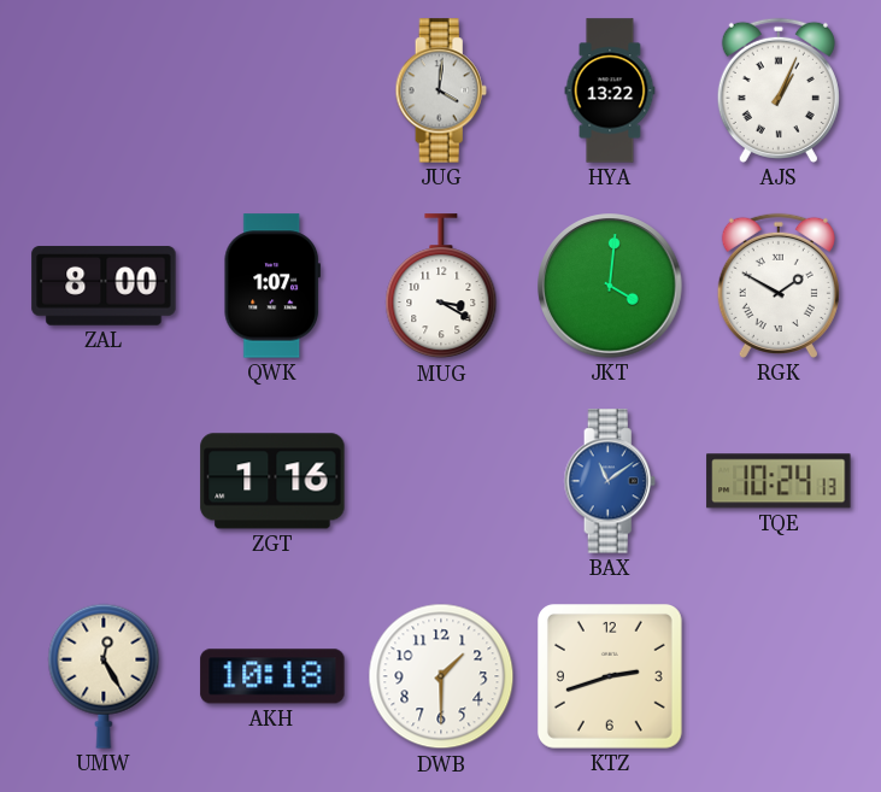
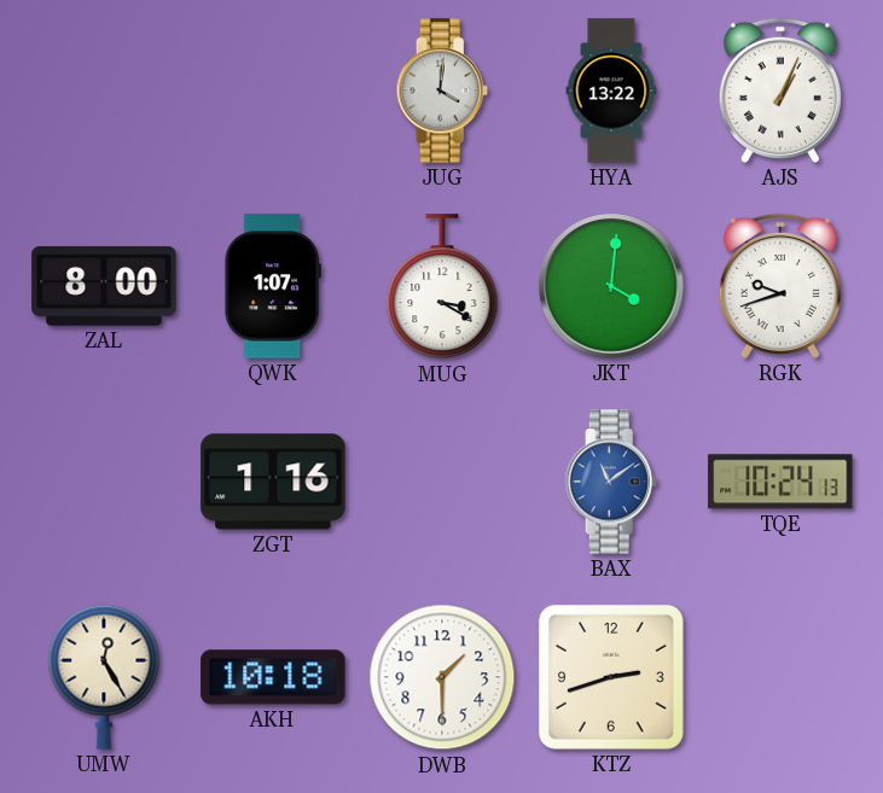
RGK: 1:50 -> 9:42 (780, 286)
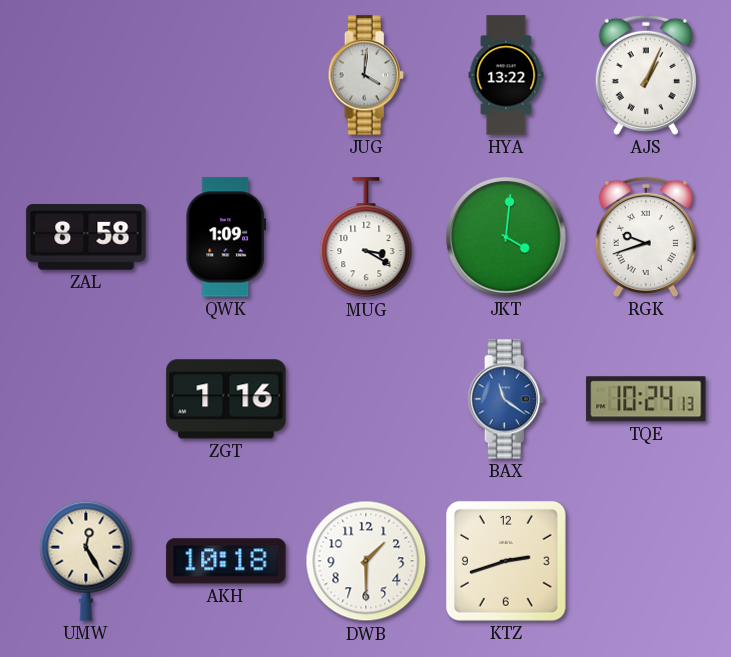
ZAL: 8:00 -> 8:58 (86, 237)
QWK: 1:07 -> 1:09 (225, 237)
BAX: 11:09 -> 11:21 (506, 399)
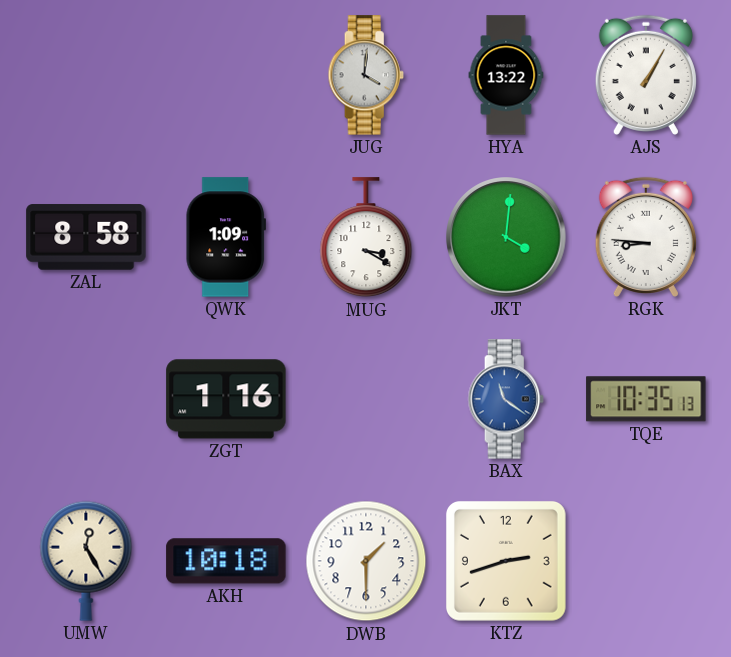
AJS: 1:04 -> 1:05 (646, 75)
RGK: 9:42 -> 8:46 (646, 237)
TQE: 10:24 -> 10:35 (646, 399)
